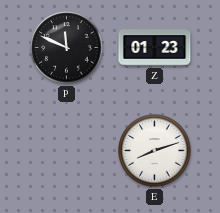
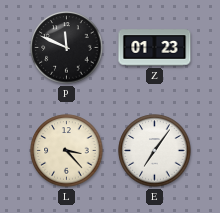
L: none -> 3:23 (67, 151)
E: 8:12 -> 7:06 (155, 151)
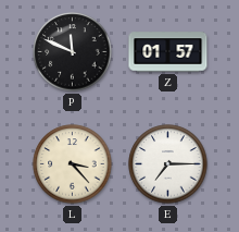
Z: 01:23 -> 01:57 (168, 52)
E: 7:06 -> 7:15 (168, 164)
